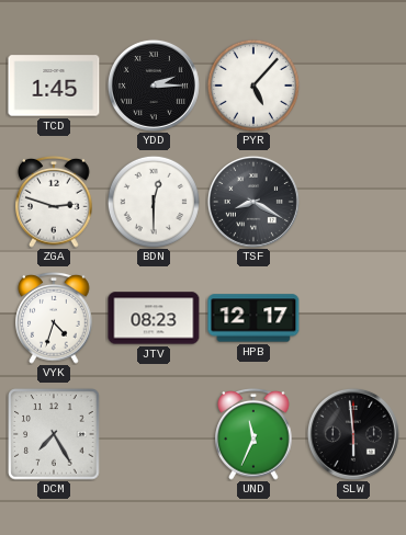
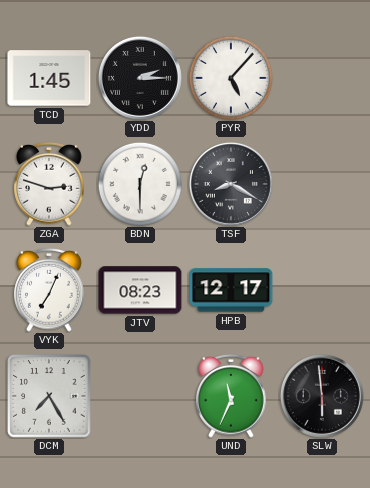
VYK: 4:33 -> 7:04 (49, 291)
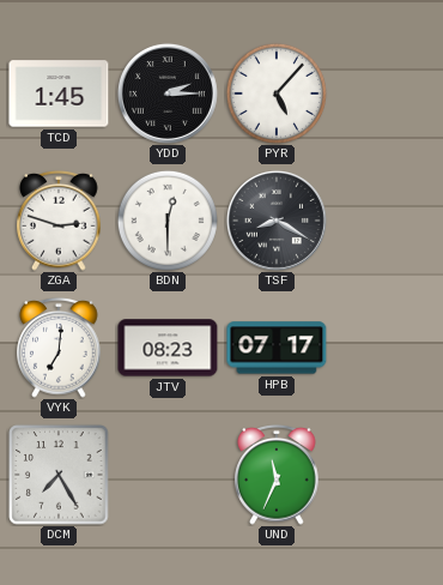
VYK: 7:04 -> 7:01 (59, 349)
HPB: 12:17 -> 07:17 (277, 348)
SLW: 5:59 -> none (322, 396)
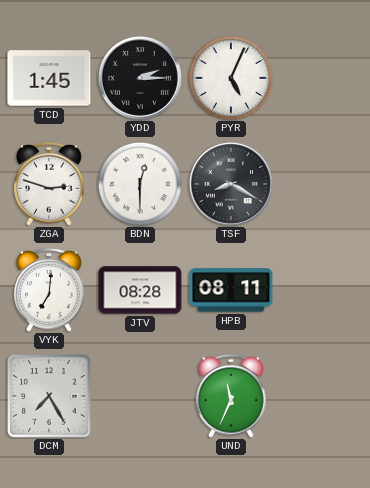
PYR: 5:07 -> 5:04 (231, 78)
JTV: 08:23 -> 08:28 (140, 290)
HPB: 07:17 -> 08:11 (231, 290)
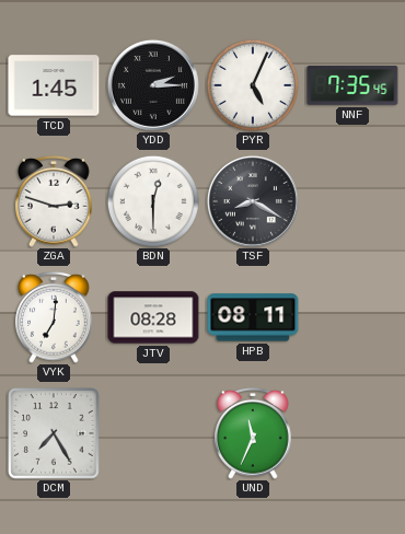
NNF: none -> 7:35 (352, 86)
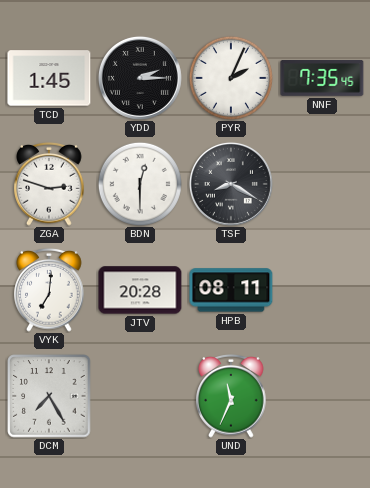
PYR: 5:04 -> 2:04 (231, 78)
JTV: 08:28 -> 20:28 (140, 290)
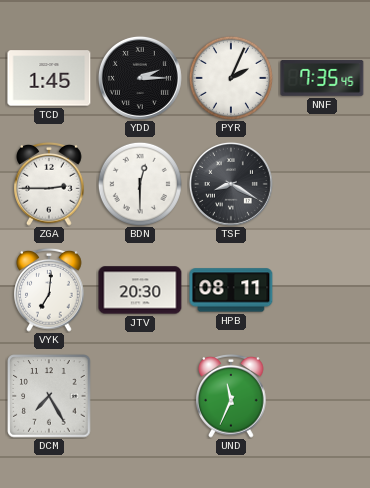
ZGA: 2:48 -> 2:45 (49, 185)
JTV: 20:28 -> 20:30 (140, 290)
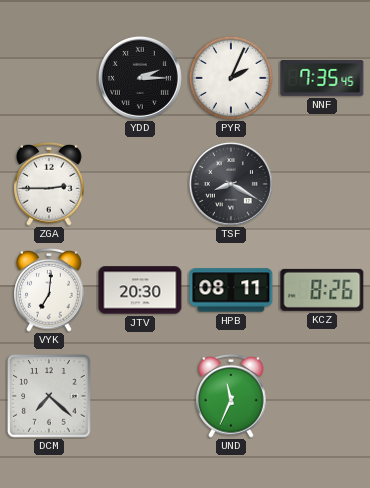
TCD: 1:45 -> none (49, 78)
BDN: 12:30 -> none (140, 184)
KCZ: none -> 8:26 (322, 290)
DCM: 7:25 -> 7:22 (49, 396)
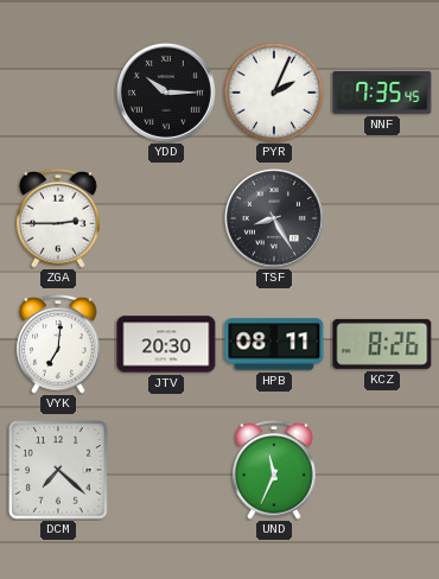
YDD: 2:15 -> 10:15 (166, 93)
TSF: 8:20 -> 8:25 (274, 218)
